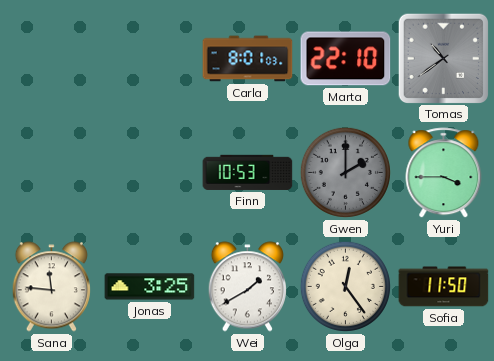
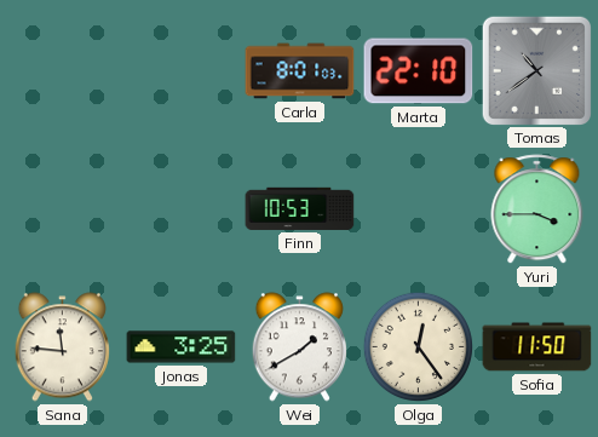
Gwen: 2:00 -> none (345, 172)
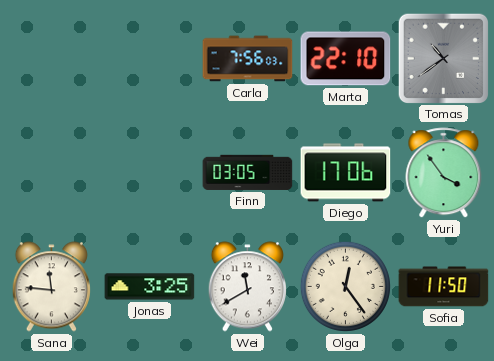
Carla: 8:01 -> 7:56 (248, 59)
Finn: 10:53 -> 03:05 (248, 172)
Diego: none -> 17:06 (346, 173)
Yuri: 3:45 -> 3:54 (444, 173)
Wei: 1:40 -> 11:40 (247, 287)
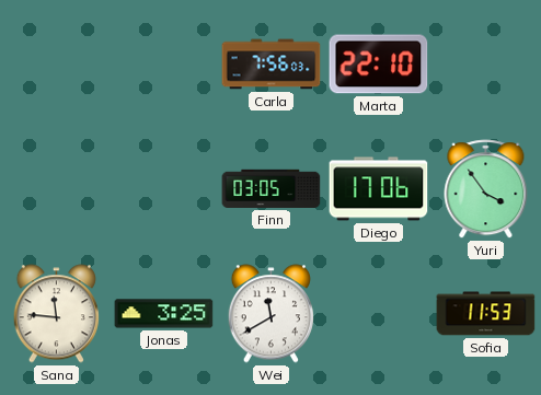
Tomas: 10:39 -> none (443, 58)
Olga: 12:24 -> none (345, 286)
Sofia: 11:50 -> 11:53 (486, 314)
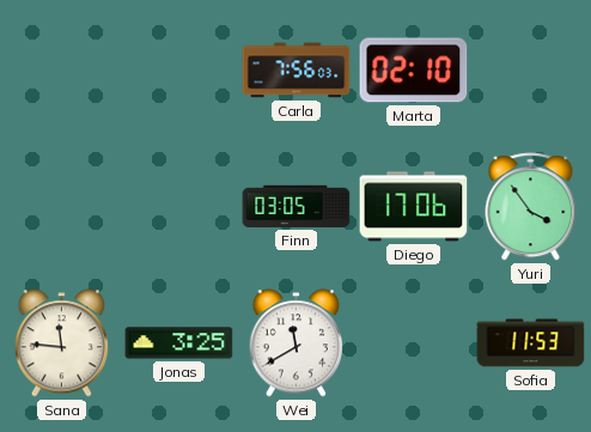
Marta: 22:10 -> 02:10 (414, 71)
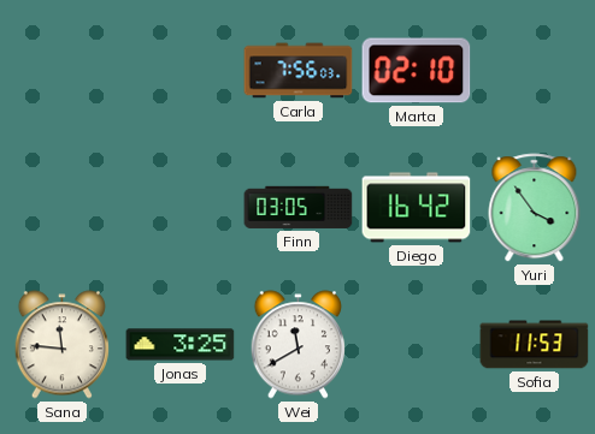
Diego: 17:06 -> 16:42 (417, 208)
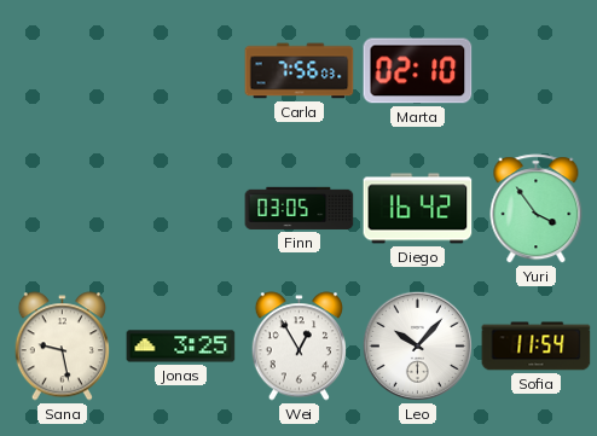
Sana: 11:46 -> 9:28 (62, 347)
Wei: 11:40 -> 12:55 (298, 347)
Leo: none -> 10:07 (417, 345)
Sofia: 11:53 -> 11:54 (537, 347)
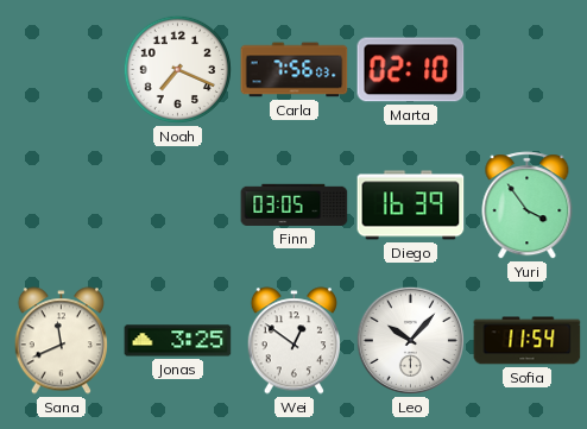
Noah: none -> 7:19 (177, 69)
Diego: 16:42 -> 16:39 (411, 206)
Sana: 9:28 -> 11:41 (61, 341)
Wei: 12:55 -> 12:51 (293, 341)
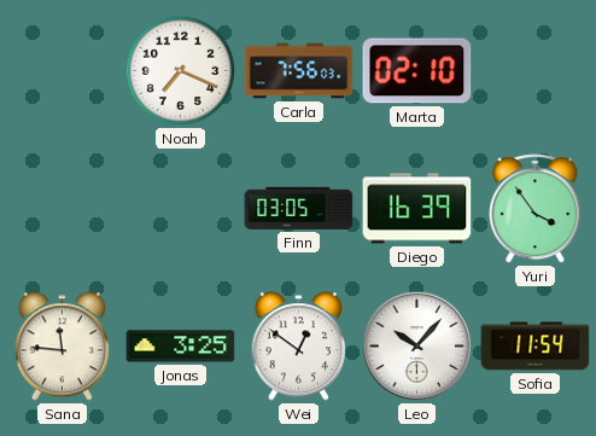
Sana: 11:41 -> 11:46 (62, 347)
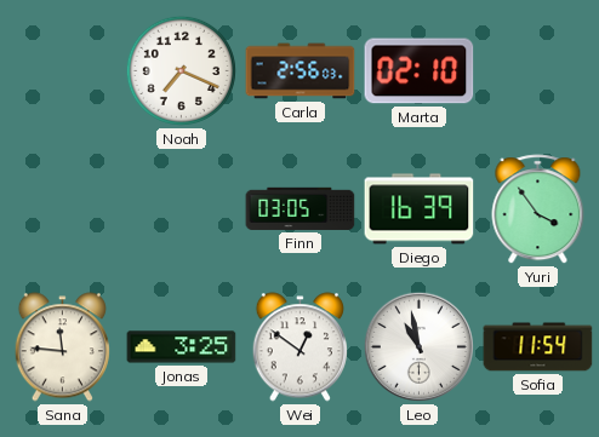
Carla: 7:56 -> 2:56 (301, 71)
Leo: 10:07 -> 10:58 (418, 346)
